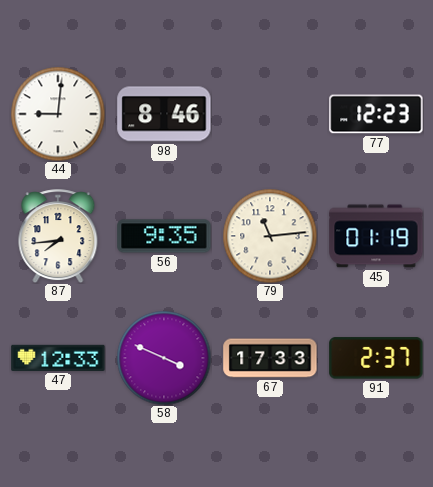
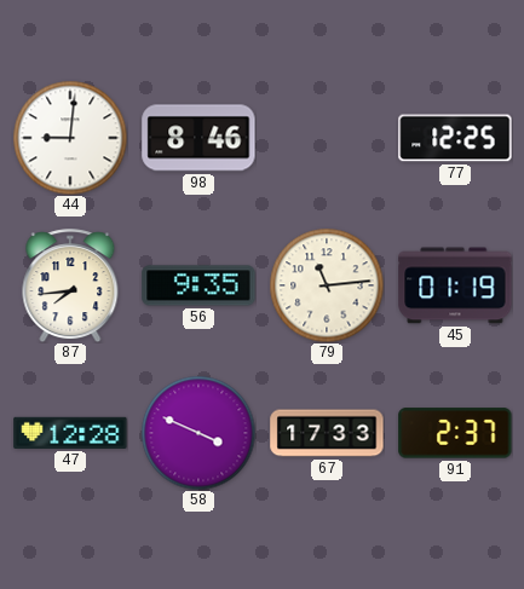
77: 12:23 -> 12:25 (455, 138)
47: 12:33 -> 12:28 (70, 433)
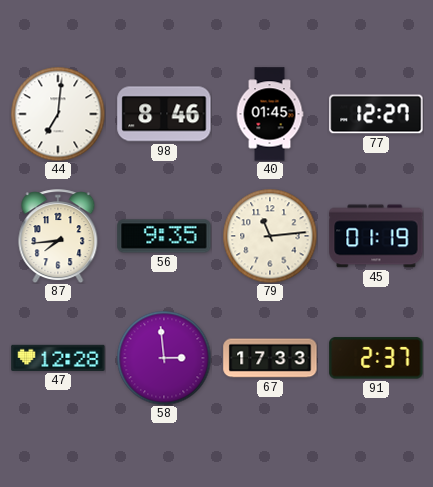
44: 9:01 -> 7:01 (58, 114)
40: none -> 01:45 (270, 114)
77: 12:25 -> 12:27 (376, 114)
58: 3:49 -> 2:59 (164, 358)
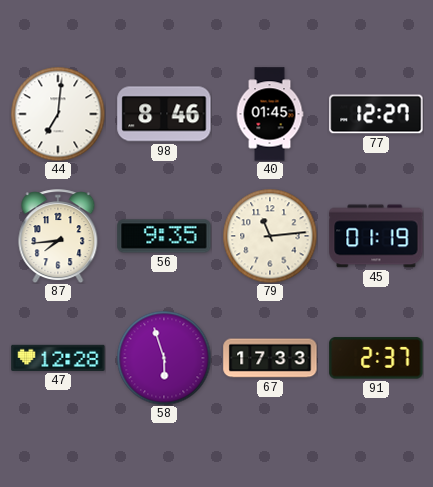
58: 2:59 -> 5:57 (164, 358)
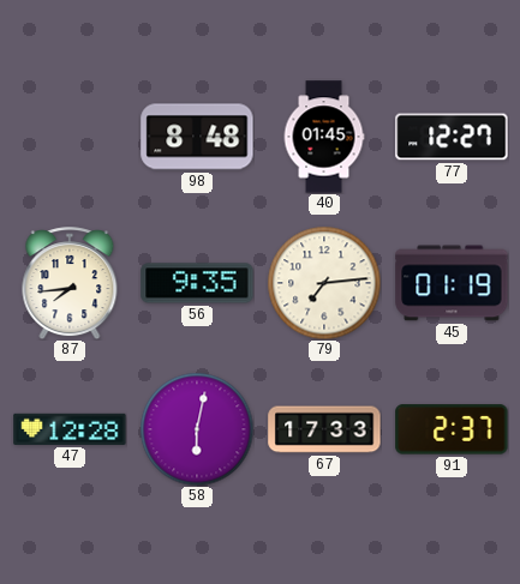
44: 7:01 -> none (58, 114)
98: 8:46 -> 8:48 (197, 137)
79: 11:14 -> 7:14 (324, 283)
58: 5:57 -> 6:02 (197, 429)
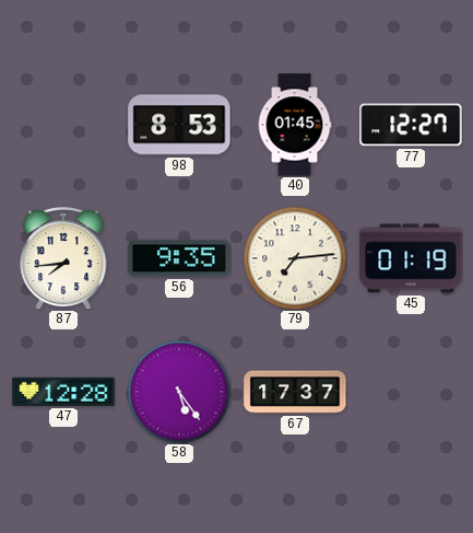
98: 8:48 -> 8:53 (179, 125)
58: 6:02 -> 5:24 (179, 392)
67: 17:33 -> 17:37 (295, 392)
91: 2:37 -> none (452, 429)
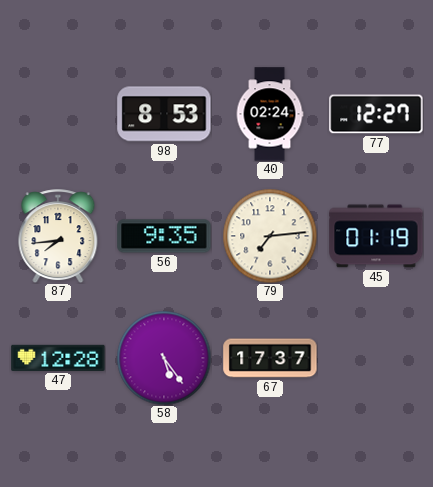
40: 01:45 -> 02:24 (270, 114)
